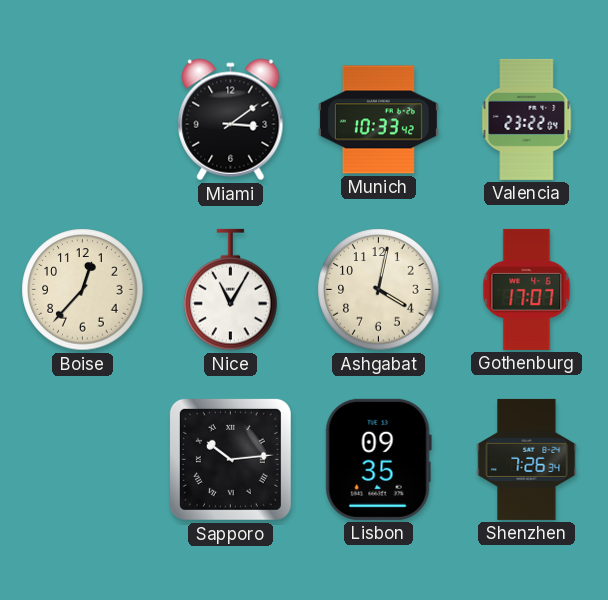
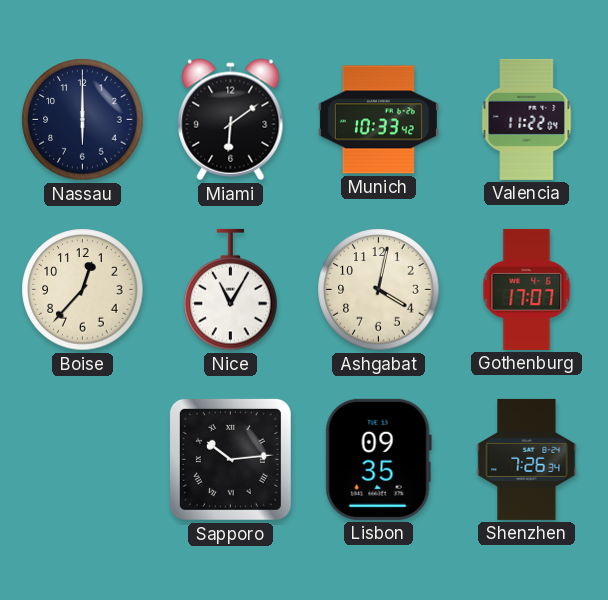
Nassau: none -> 6:00 (83, 120)
Miami: 3:09 -> 6:09 (231, 120)
Valencia: 23:22 -> 11:22 (527, 119)
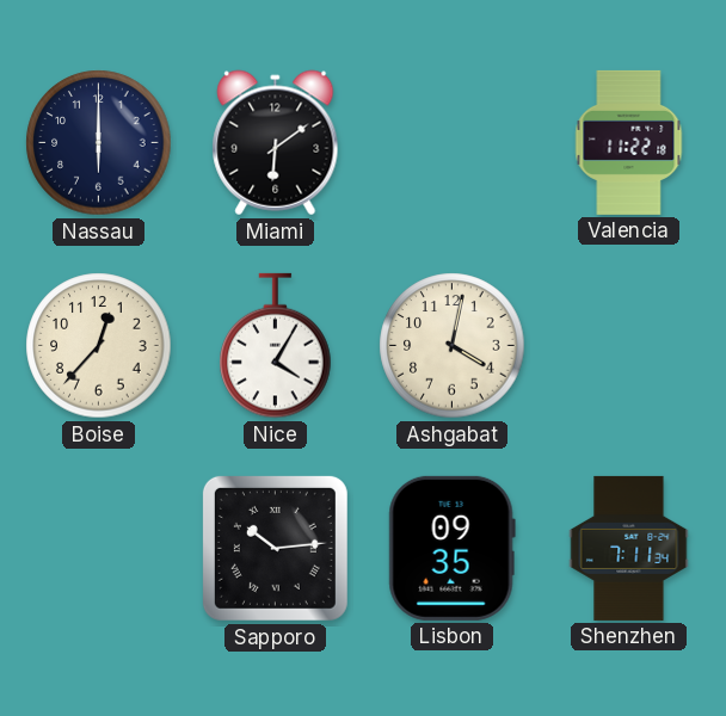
Munich: 10:33 -> none (378, 120)
Valencia: 11:22:04 -> 11:22:18 (629, 142)
Nice: 11:05 -> 4:05 (276, 346)
Gothenburg: 17:07 -> none (527, 289)
Shenzhen: 7:26 -> 7:11 (629, 548)
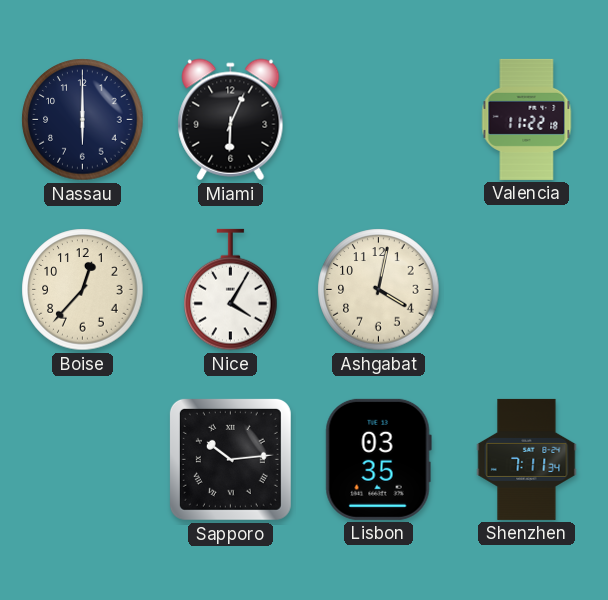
Miami: 6:09 -> 6:04 (231, 120)
Lisbon: 09:35 -> 03:35 (378, 459)
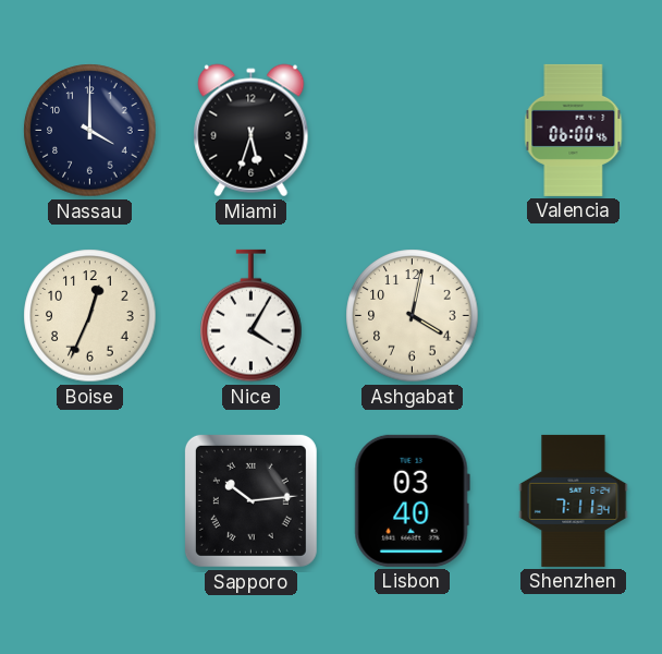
Nassau: 6:00 -> 4:00 (90, 131)
Miami: 6:04 -> 5:33 (252, 131)
Valencia: 11:22 -> 06:00 (574, 130)
Boise: 12:37 -> 12:34 (90, 316)
Lisbon: 03:35 -> 03:40 (412, 500)
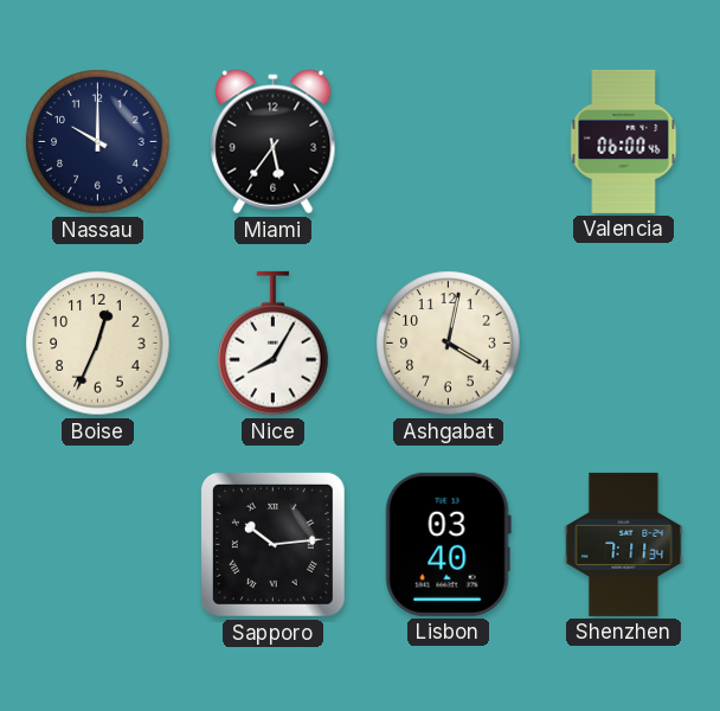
Nassau: 4:00 -> 10:00 (98, 142)
Miami: 5:33 -> 5:36 (274, 142)
Nice: 4:05 -> 8:05 (274, 344)
